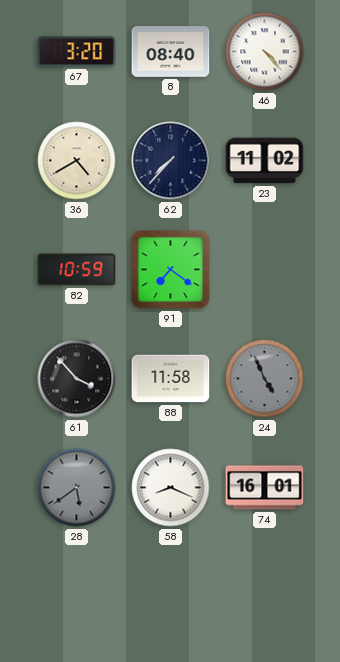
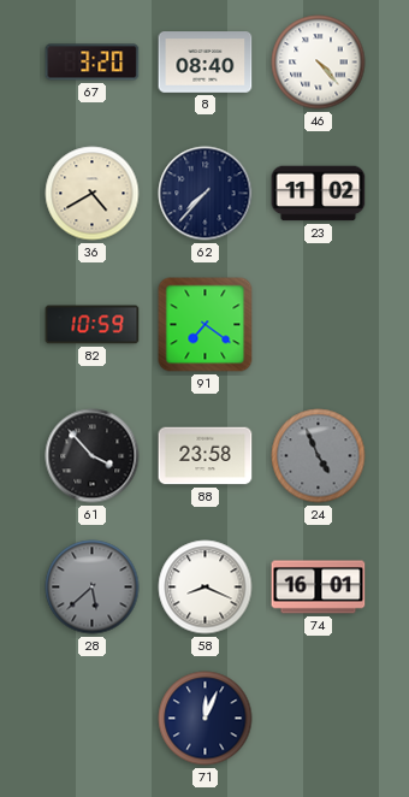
88: 11:58 -> 23:58 (206, 456)
28: 5:39 -> 5:38 (93, 588)
71: none -> 12:04 (206, 719)
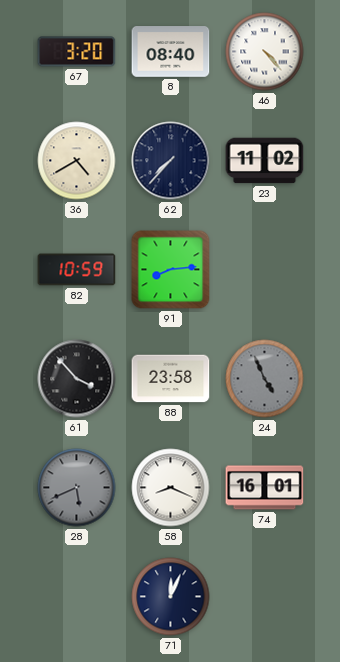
91: 7:21 -> 8:14 (171, 270)
28: 5:38 -> 5:41 (77, 488)
